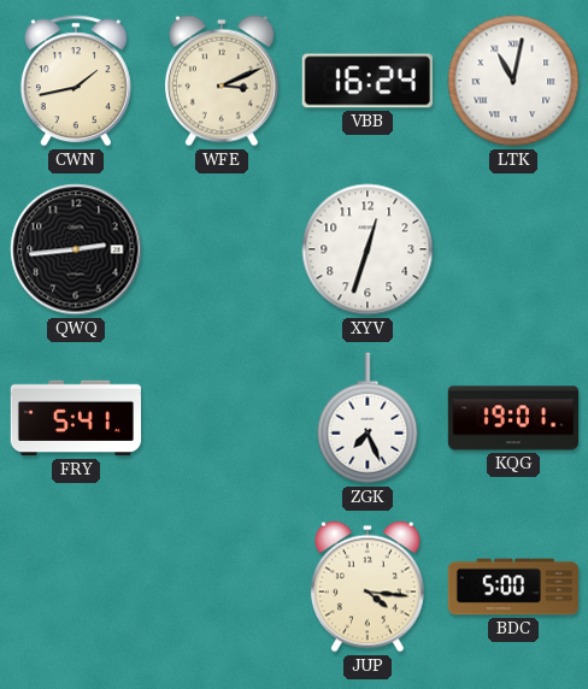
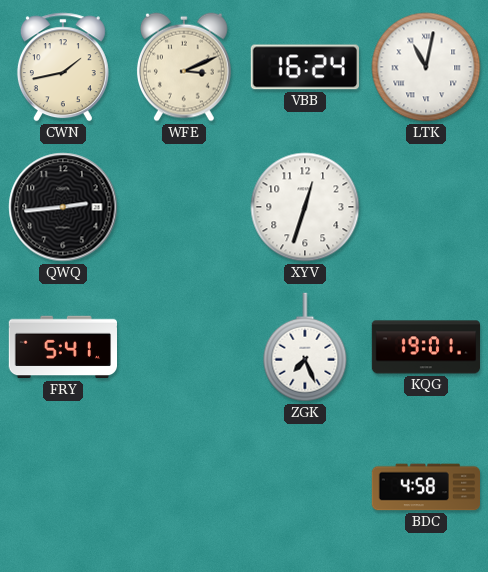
JUP: 4:16 -> none (367, 587)
BDC: 5:00 -> 4:58 (425, 487)
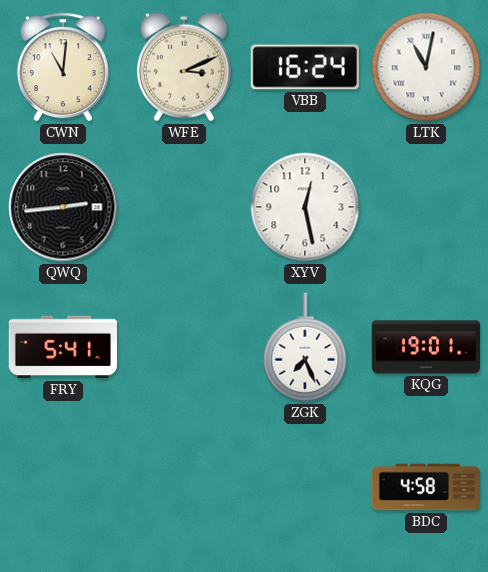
CWN: 1:43 -> 11:01 (63, 67)
XYV: 12:33 -> 12:28 (305, 207)
